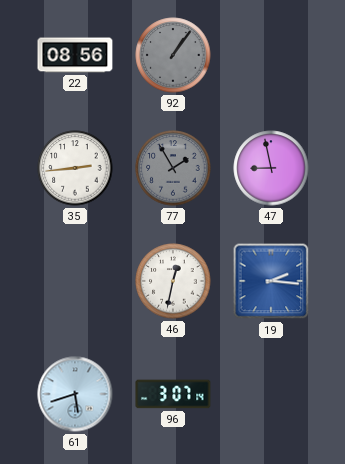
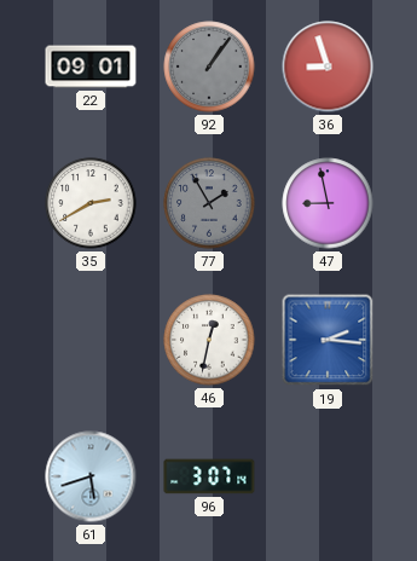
22: 08:56 -> 09:01 (91, 66)
36: none -> 8:57 (328, 66)
35: 2:44 -> 2:40 (91, 203)
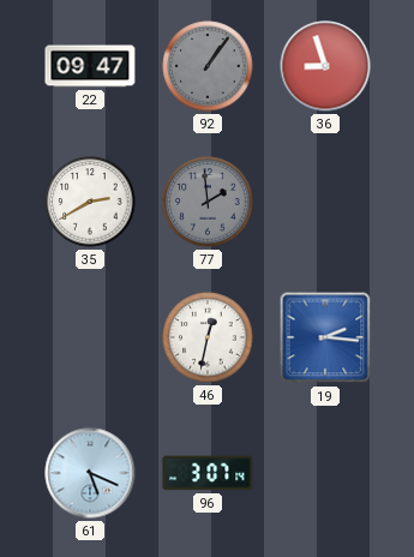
22: 09:01 -> 09:47 (90, 66)
77: 1:55 -> 1:59 (208, 202)
47: 8:58 -> none (328, 203)
61: 5:42 -> 5:19 (90, 473)
